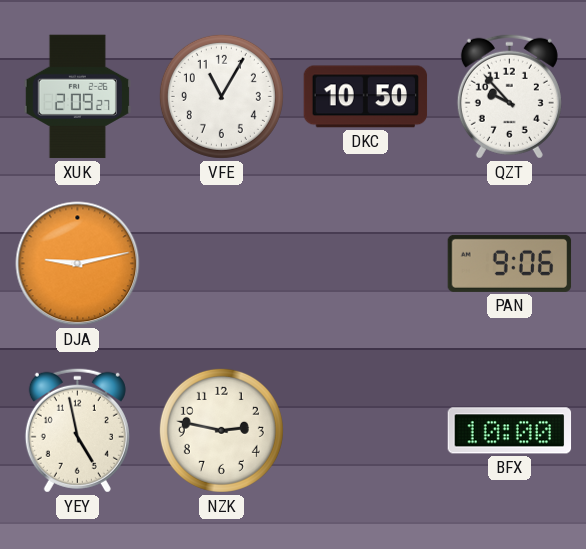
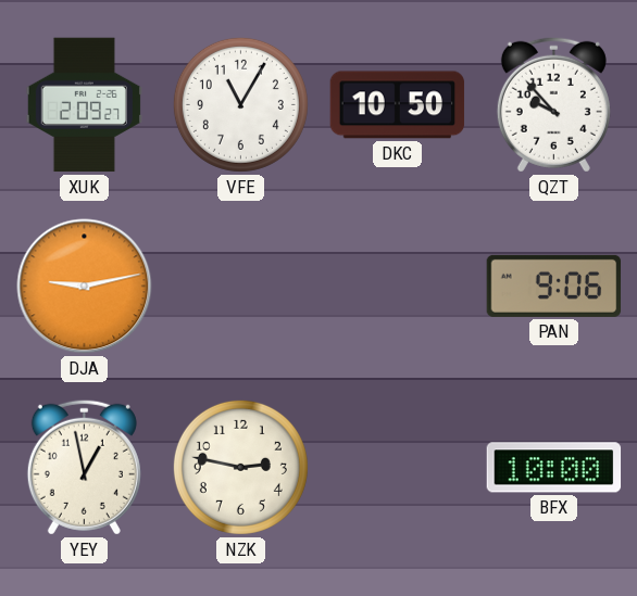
YEY: 4:58 -> 12:58 (84, 467)
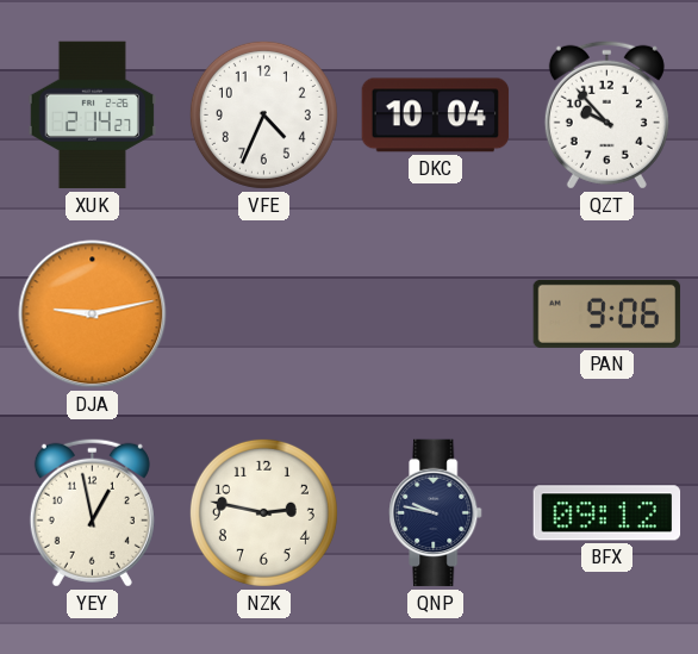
XUK: 2:09 -> 2:14 (92, 116)
VFE: 11:05 -> 4:34 (263, 114)
DKC: 10:50 -> 10:04 (436, 116)
QNP: none -> 9:47 (436, 513)
BFX: 10:00 -> 09:12 (607, 513)
